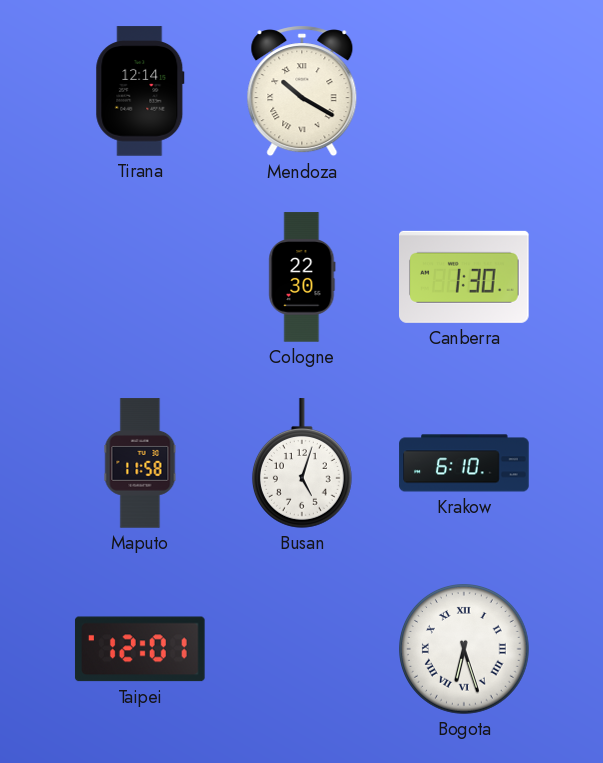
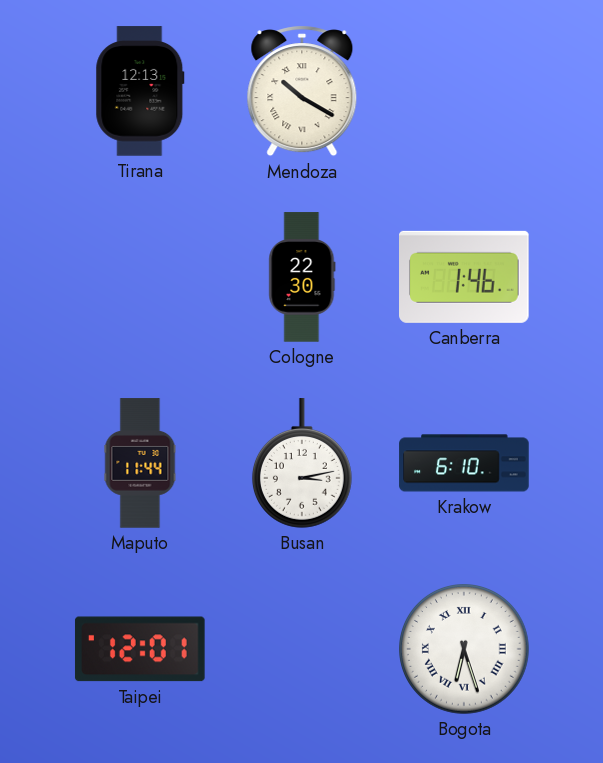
Tirana: 12:14 -> 12:13 (140, 91)
Canberra: 1:30 -> 1:46 (464, 277)
Maputo: 11:58 -> 11:44 (140, 463)
Busan: 5:03 -> 3:13 (302, 463)
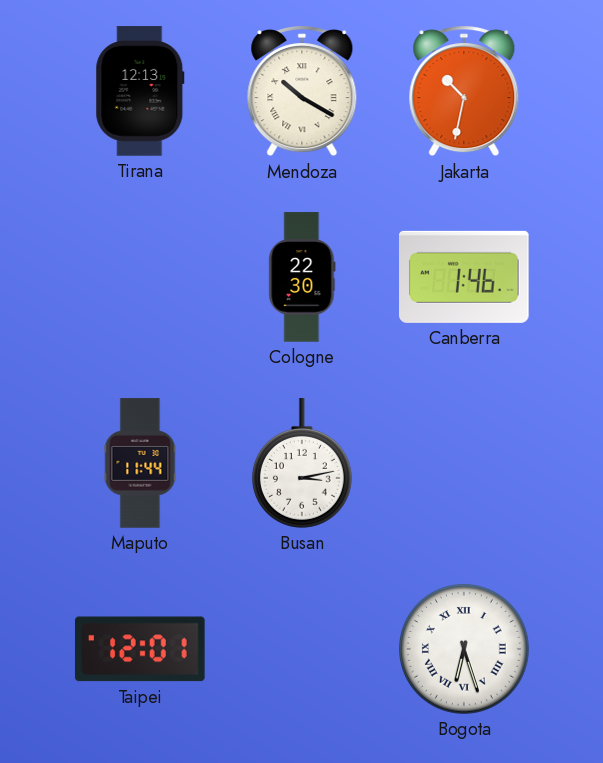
Jakarta: none -> 10:32 (464, 91)
Krakow: 6:10 -> none (464, 463)
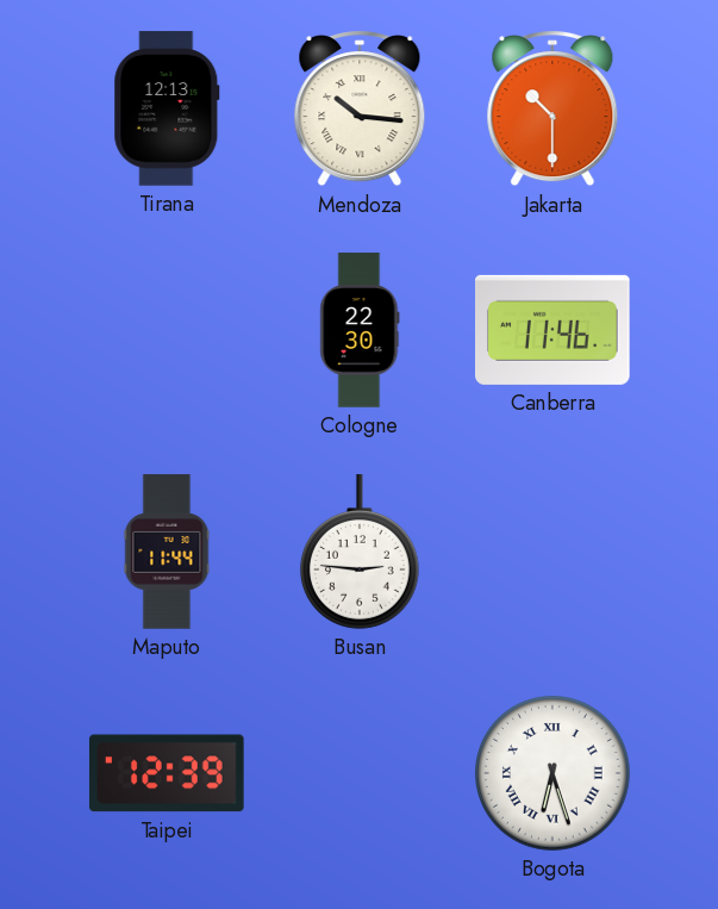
Mendoza: 10:20 -> 10:16 (360, 108)
Jakarta: 10:32 -> 10:30 (552, 108)
Canberra: 1:46 -> 11:46 (552, 330)
Busan: 3:13 -> 2:46 (360, 552)
Taipei: 12:01 -> 12:39 (167, 773)
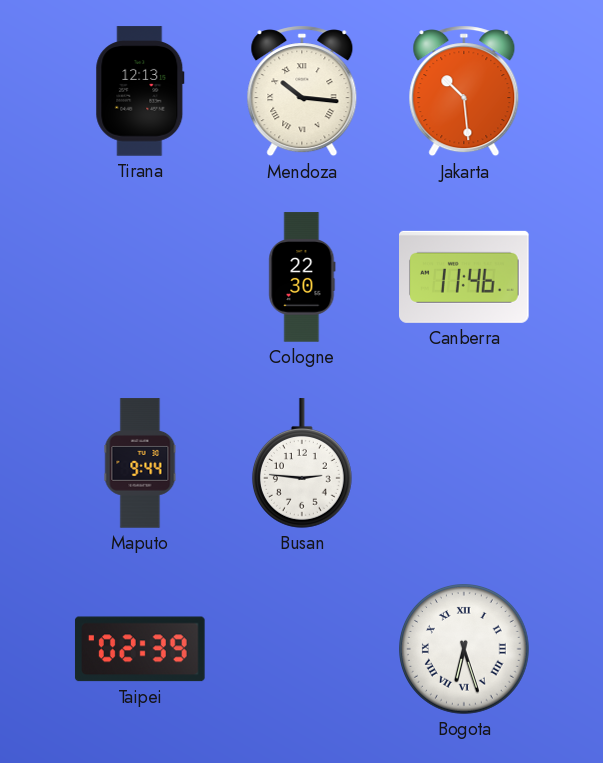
Jakarta: 10:30 -> 10:29 (464, 91)
Maputo: 11:44 -> 9:44 (140, 463)
Taipei: 12:39 -> 02:39 (140, 649)
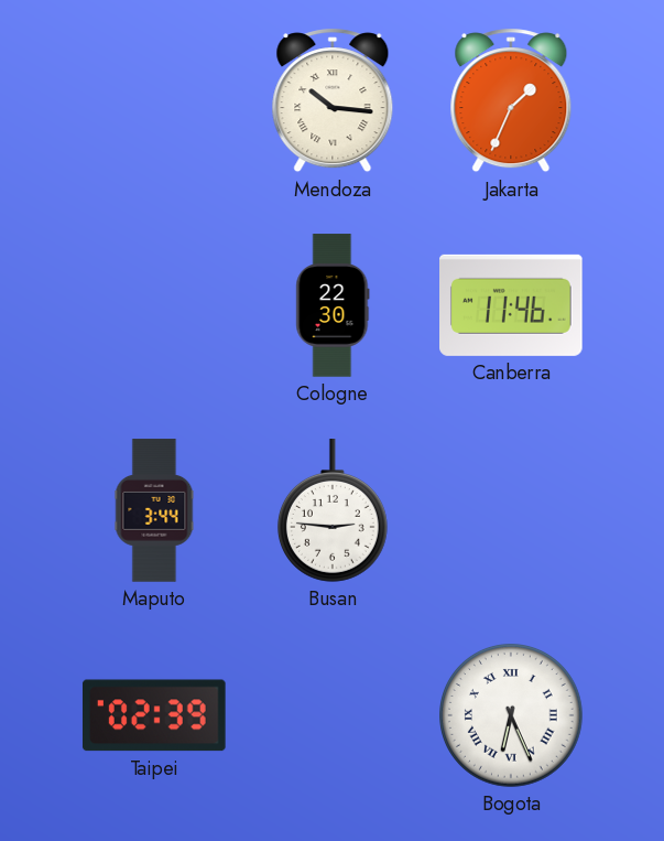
Tirana: 12:13 -> none (140, 91)
Jakarta: 10:29 -> 1:34 (511, 100)
Maputo: 9:44 -> 3:44 (154, 510)
Bogota: 6:27 -> 6:26 (512, 716)
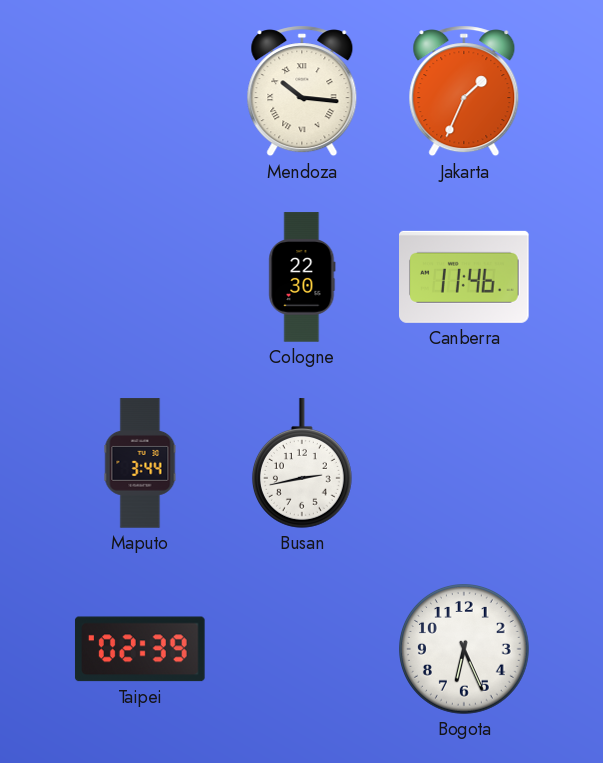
Busan: 2:46 -> 2:43 (302, 463)
Bogota numerals: Roman -> Arabic (465, 650)
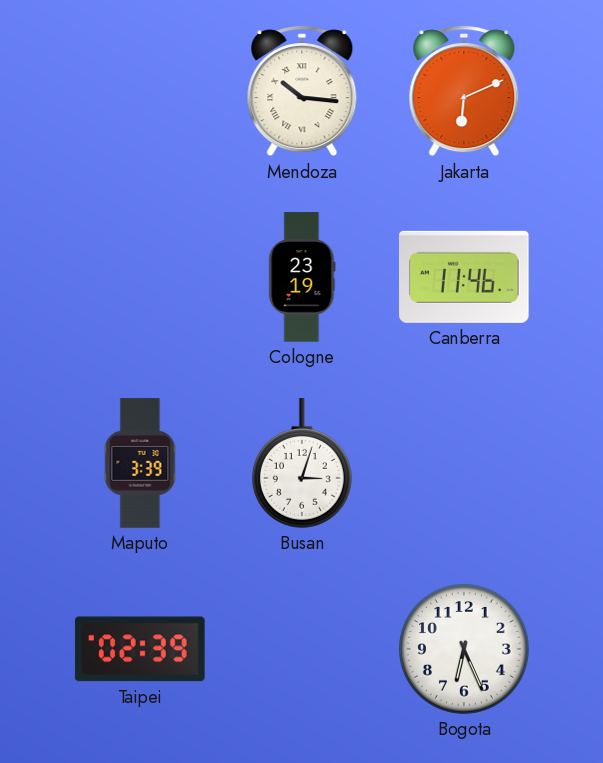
Jakarta: 1:34 -> 6:11 (464, 91)
Cologne: 22:30 -> 23:19 (302, 277)
Maputo: 3:44 -> 3:39 (140, 463)
Busan: 2:43 -> 3:03 (302, 463)
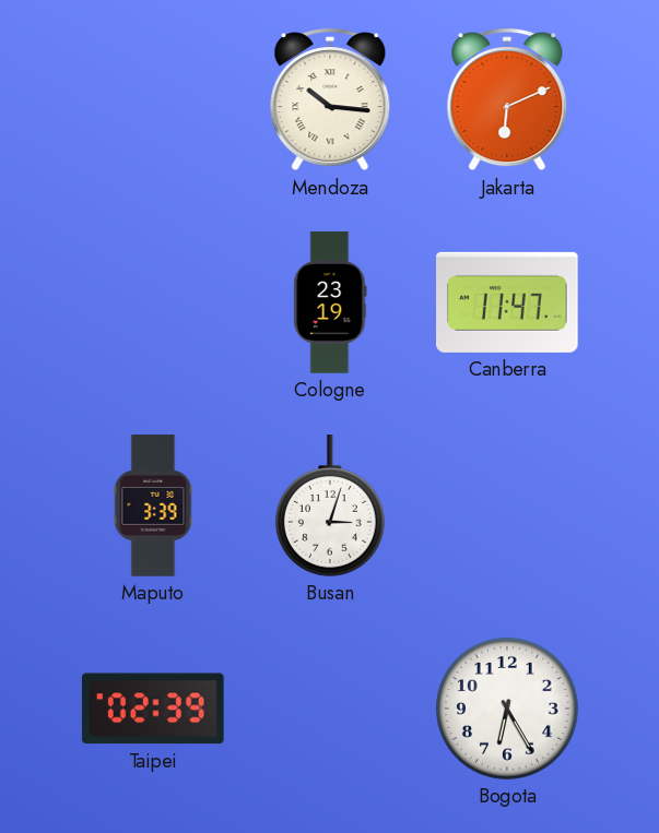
Canberra: 11:46 -> 11:47 (507, 302)
Bogota: 6:26 -> 6:25 (508, 710)
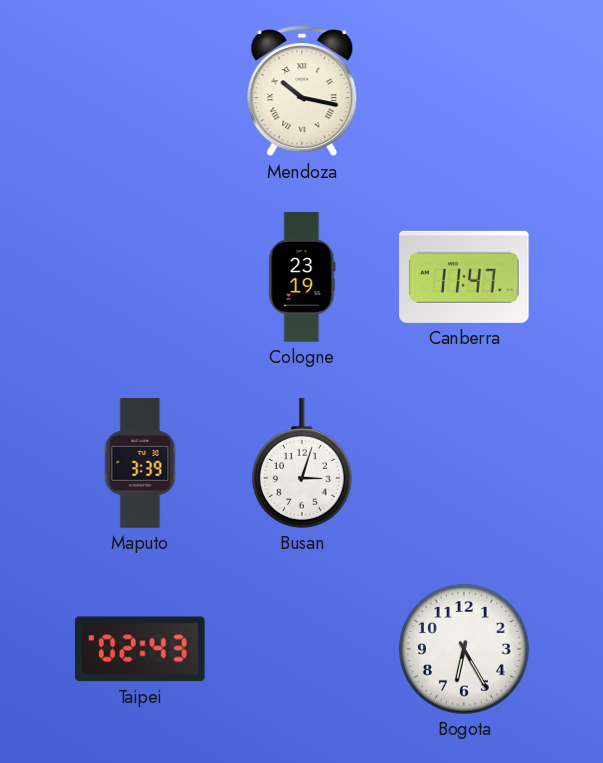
Mendoza: 10:16 -> 10:17 (302, 91)
Jakarta: 6:11 -> none (507, 99)
Taipei: 02:39 -> 02:43 (140, 649)
